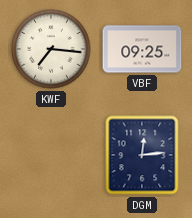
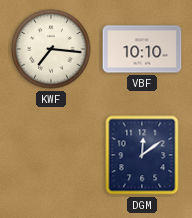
VBF: 09:25 -> 10:10 (142, 49)
DGM: 12:14 -> 12:09 (142, 155)
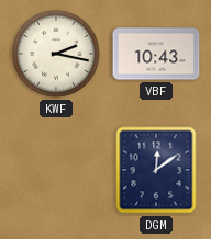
KWF: 7:16 -> 2:17 (56, 54)
VBF: 10:10 -> 10:43 (156, 54)
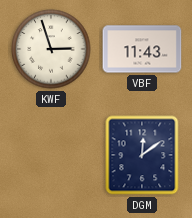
KWF: 2:17 -> 2:57 (51, 49)
VBF: 10:43 -> 11:43 (142, 49)
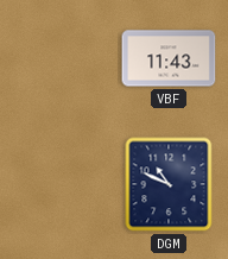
KWF: 2:57 -> none (51, 49)
DGM: 12:09 -> 10:49 (169, 184)
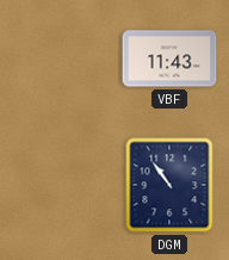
DGM: 10:49 -> 10:54 (169, 185)
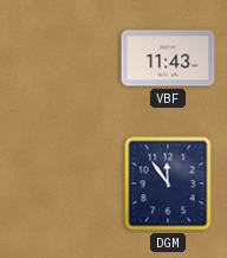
DGM: 10:54 -> 11:54 (168, 183)
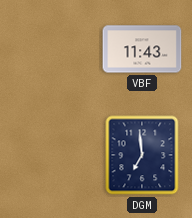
DGM: 11:54 -> 6:59 (142, 155)
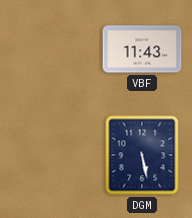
DGM: 6:59 -> 5:28 (142, 155)
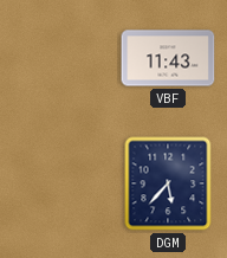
DGM: 5:28 -> 5:37 (168, 183)
